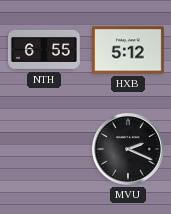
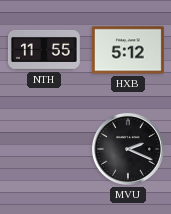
NTH: 6:55 -> 11:55 (44, 50)
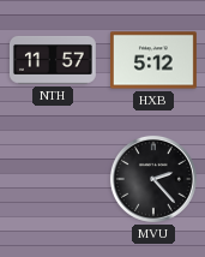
NTH: 11:55 -> 11:57 (53, 60)
MVU: 2:19 -> 2:23 (153, 179)
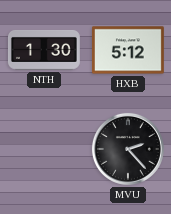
NTH: 11:57 -> 1:30 (44, 50)
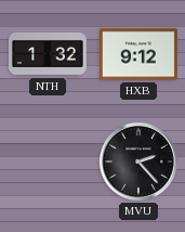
NTH: 1:30 -> 1:32 (48, 54)
HXB: 5:12 -> 9:12 (138, 54)
